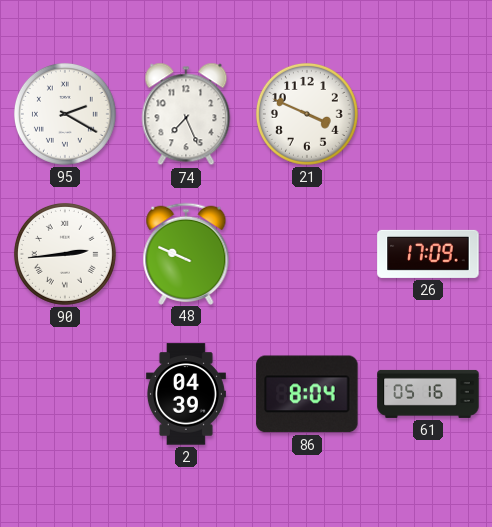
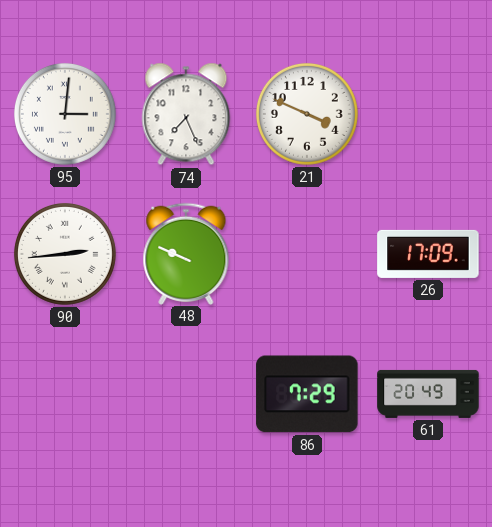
95: 2:20 -> 3:01 (65, 114)
2: 04:39 -> none (186, 394)
86: 8:04 -> 7:29 (307, 394)
61: 05:16 -> 20:49 (428, 394)
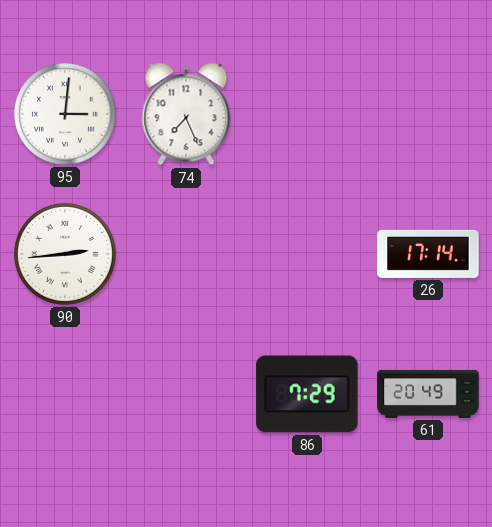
21: 3:49 -> none (307, 114)
48: 9:49 -> none (186, 253)
26: 17:09 -> 17:14 (428, 254)
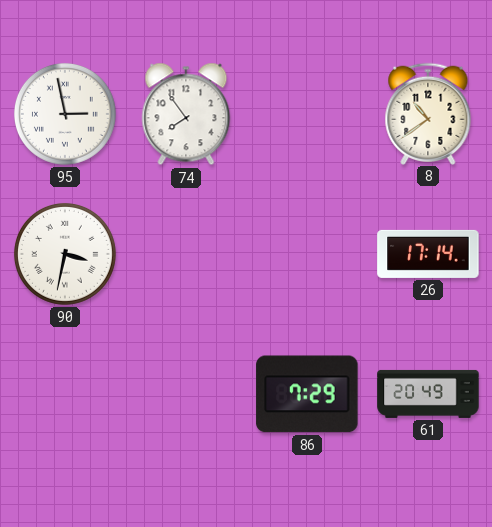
95: 3:01 -> 2:58 (65, 114)
74: 7:26 -> 7:54 (186, 114)
8: none -> 10:39 (428, 113)
90: 2:44 -> 3:32 (65, 254)
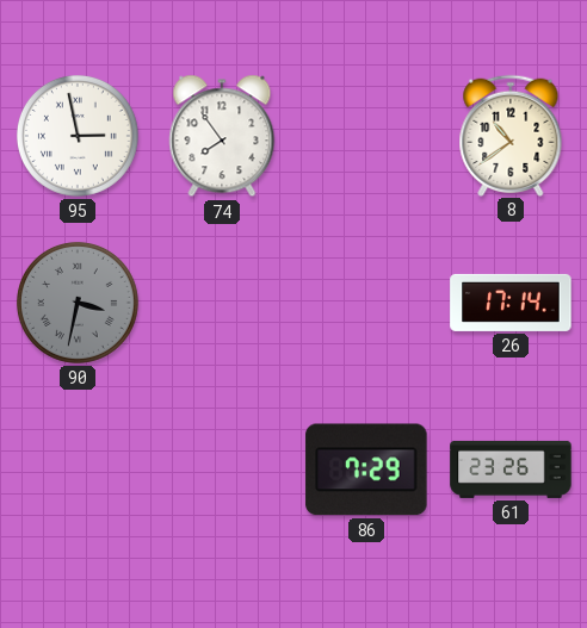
90 dial: white -> grey (78, 303)
61: 20:49 -> 23:26 (511, 470)
